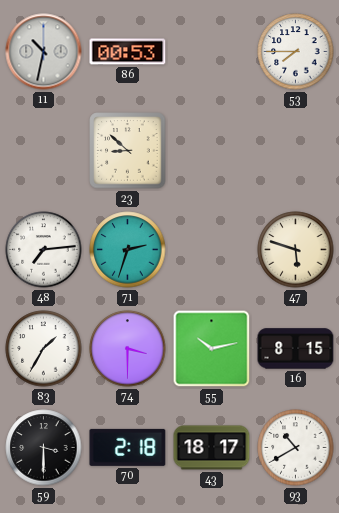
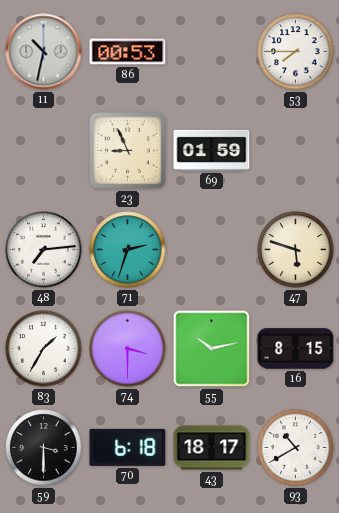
23: 8:52 -> 8:56 (128, 151)
69: none -> 01:59 (212, 150)
70: 2:18 -> 6:18 (128, 447)
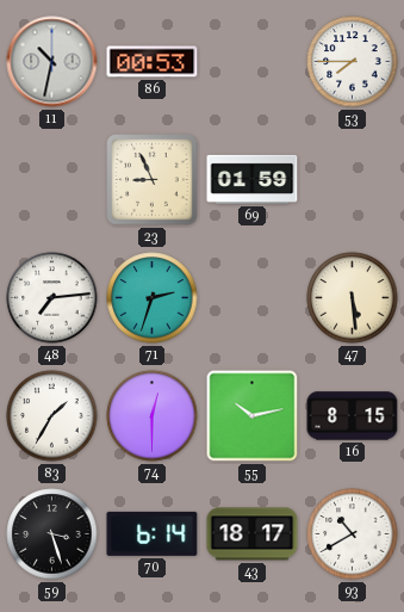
47: 5:48 -> 5:29 (353, 298)
74: 3:30 -> 12:30 (153, 416)
59: 3:30 -> 3:27 (52, 534)
70: 6:18 -> 6:14 (153, 533)
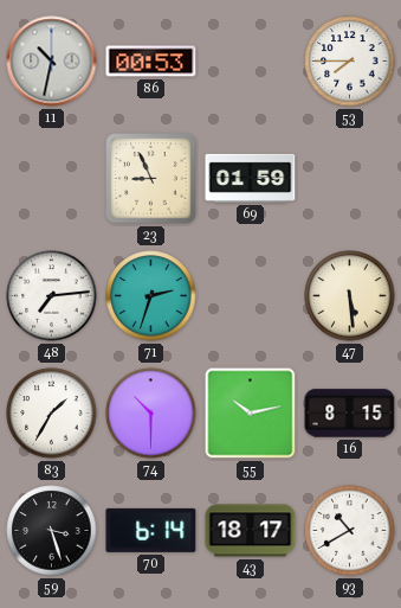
74: 12:30 -> 10:30 (151, 414)
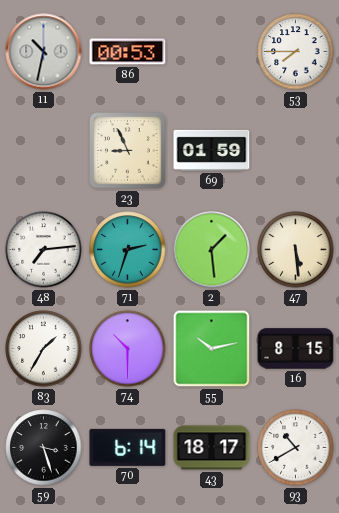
2: none -> 1:29 (212, 250)
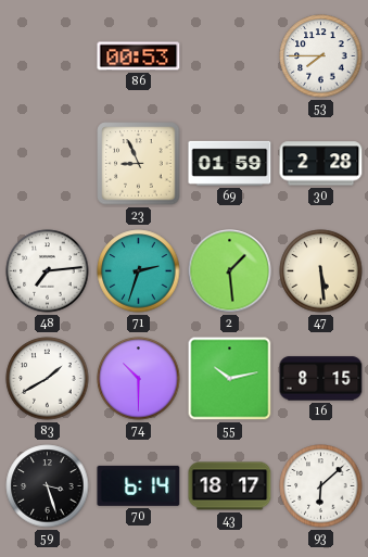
11: 10:32 -> none (44, 52)
30: none -> 2:28 (321, 164)
83: 1:35 -> 1:40 (48, 379)
93: 10:40 -> 6:08 (321, 486)
